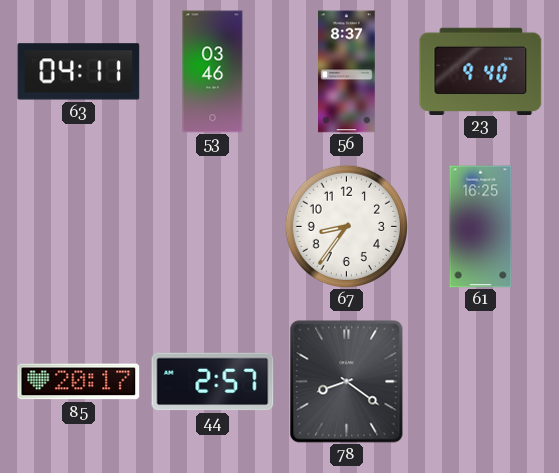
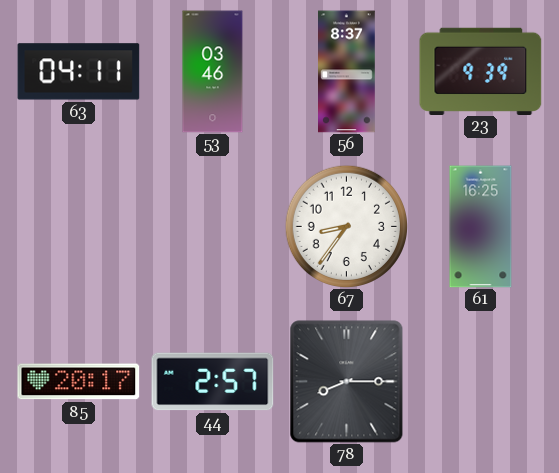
23: 9:40 -> 9:39 (481, 71)
78: 8:21 -> 8:15 (347, 382)
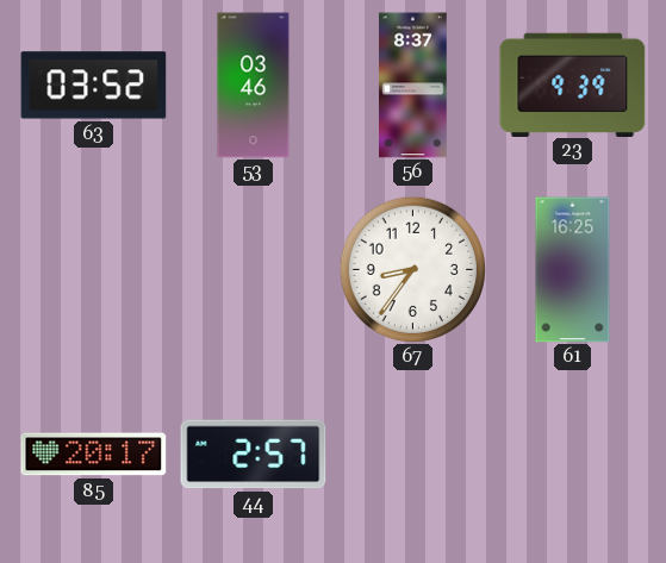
63: 04:11 -> 03:52 (94, 86)
78: 8:15 -> none (347, 382)
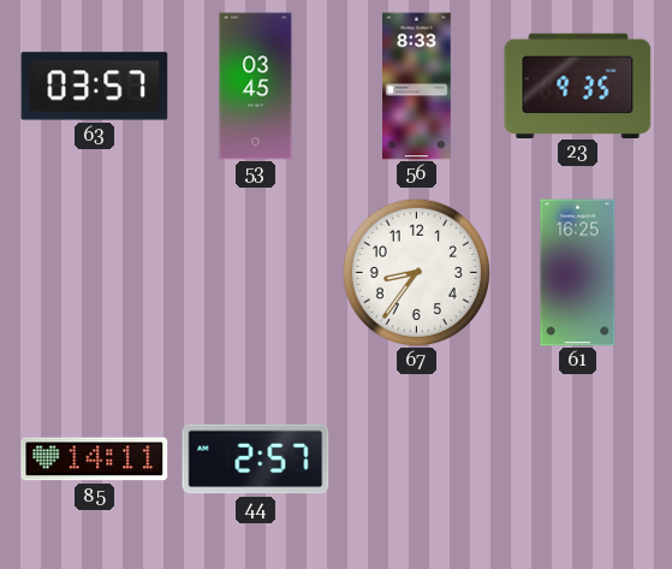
63: 03:52 -> 03:57 (95, 87)
53: 03:46 -> 03:45 (256, 87)
56: 8:37 -> 8:33 (417, 87)
23: 9:39 -> 9:35 (578, 85)
85: 20:17 -> 14:11 (95, 460)
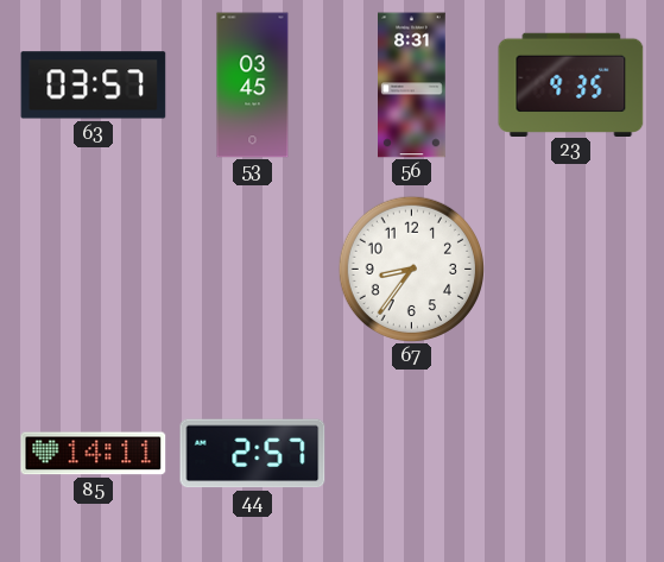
56: 8:33 -> 8:31 (412, 86)
61: 16:25 -> none (578, 273)
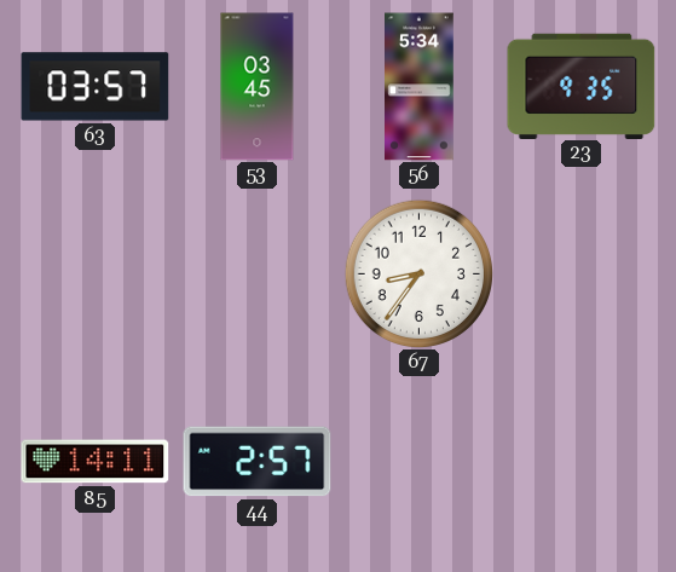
56: 8:31 -> 5:34 (420, 87)
